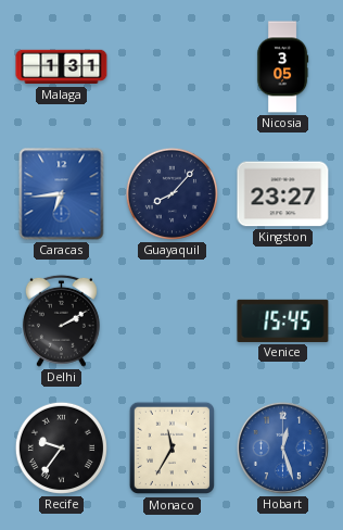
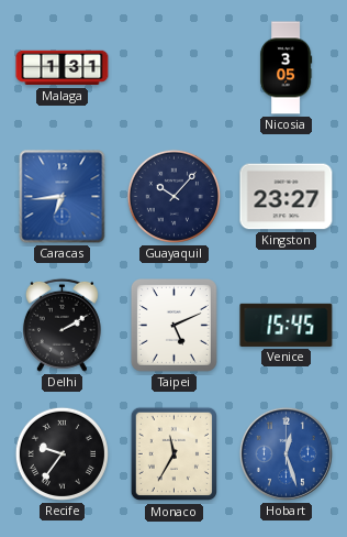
Guayaquil: 8:07 -> 10:07 (173, 196)
Taipei: none -> 5:11 (175, 326)
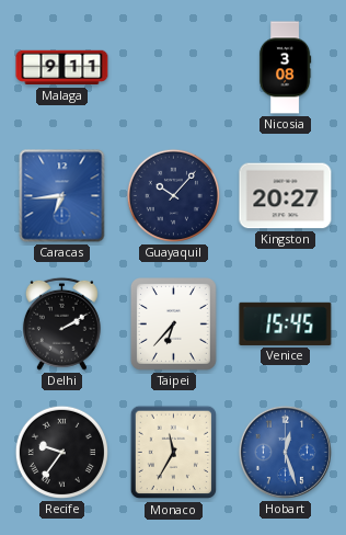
Malaga: 1:31 -> 9:11 (62, 68)
Nicosia: 3:05 -> 3:08 (285, 68)
Kingston: 23:27 -> 20:27 (286, 196)
Taipei: 5:11 -> 6:37 (174, 325)
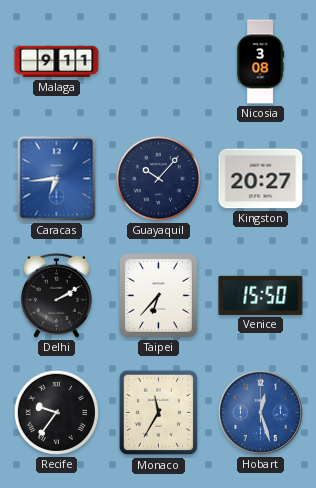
Venice: 15:45 -> 15:50 (261, 295)
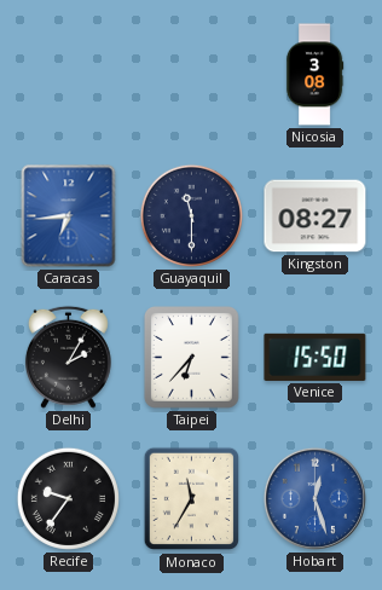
Malaga: 9:11 -> none (57, 62)
Guayaquil: 10:07 -> 11:30 (191, 215)
Kingston: 20:27 -> 08:27 (316, 216)
Delhi: 2:10 -> 2:05 (68, 357)
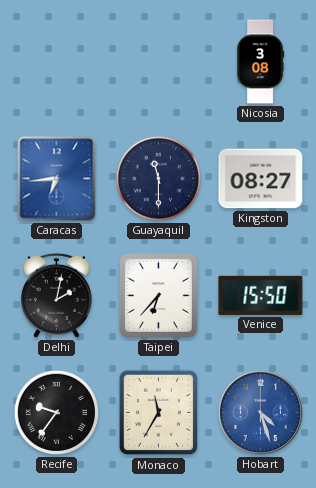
Delhi: 2:05 -> 2:02 (56, 295)
Hobart: 12:27 -> 4:27 (260, 412)
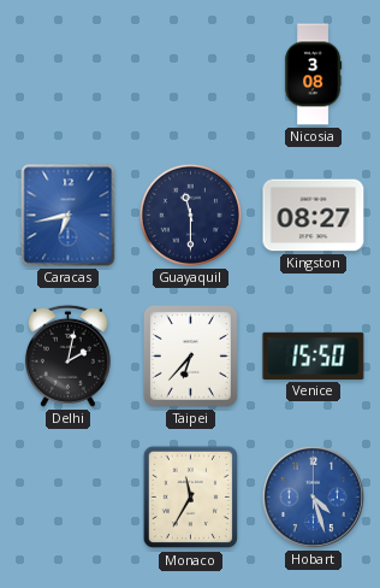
Caracas: 6:44 -> 6:43 (69, 216)
Recife: 9:36 -> none (56, 412)
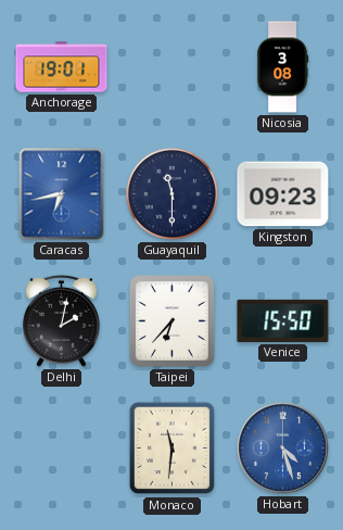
Anchorage: none -> 19:01 (62, 67)
Kingston: 08:27 -> 09:23 (283, 194)
Monaco: 11:35 -> 11:31 (171, 449)
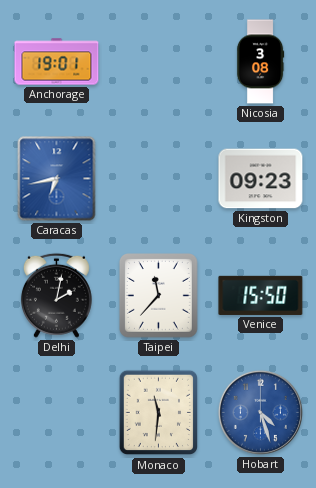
Guayaquil: 11:30 -> none (171, 193)
Taipei: 6:37 -> 11:37 (159, 296)
